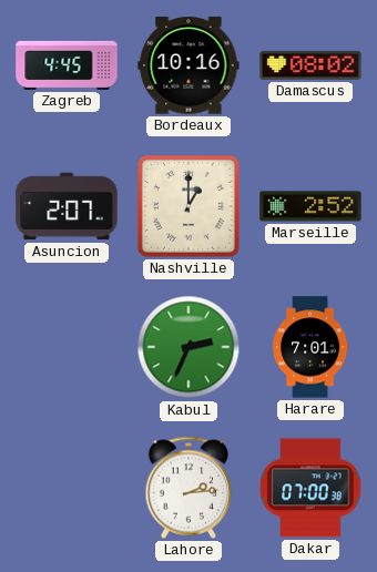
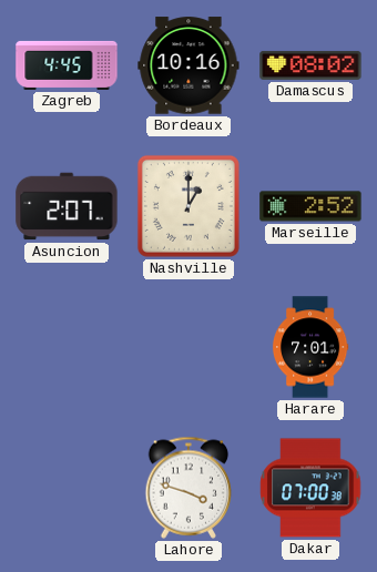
Kabul: 2:34 -> none (188, 347)
Lahore: 2:14 -> 3:48 (188, 488)
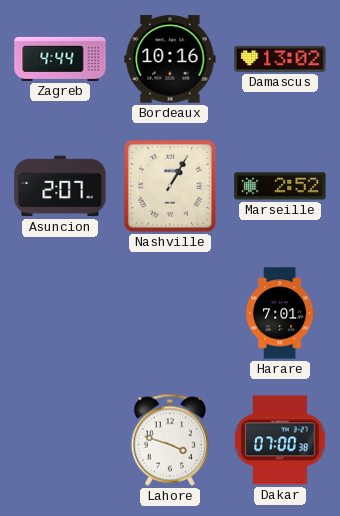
Zagreb: 4:45 -> 4:44 (60, 59)
Damascus: 08:02 -> 13:02 (280, 59)
Nashville: 1:00 -> 1:05 (170, 186)
